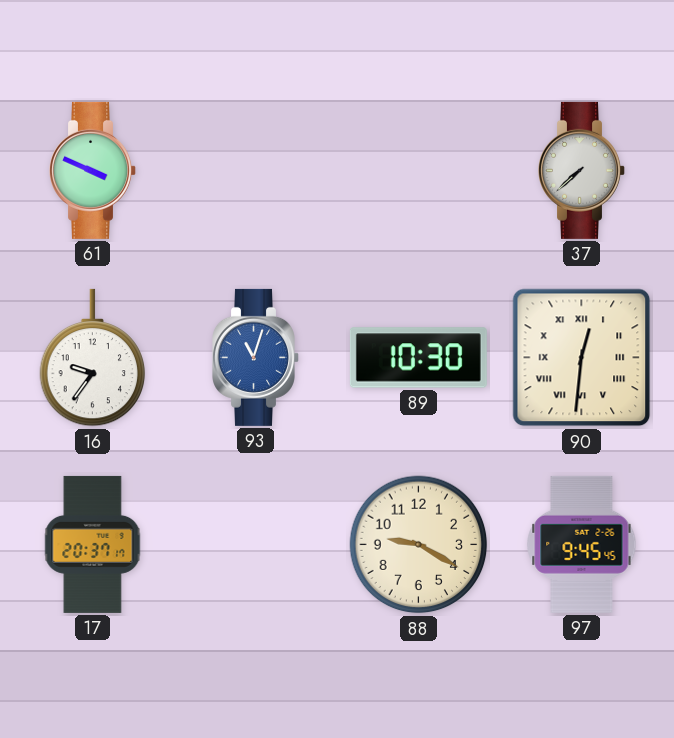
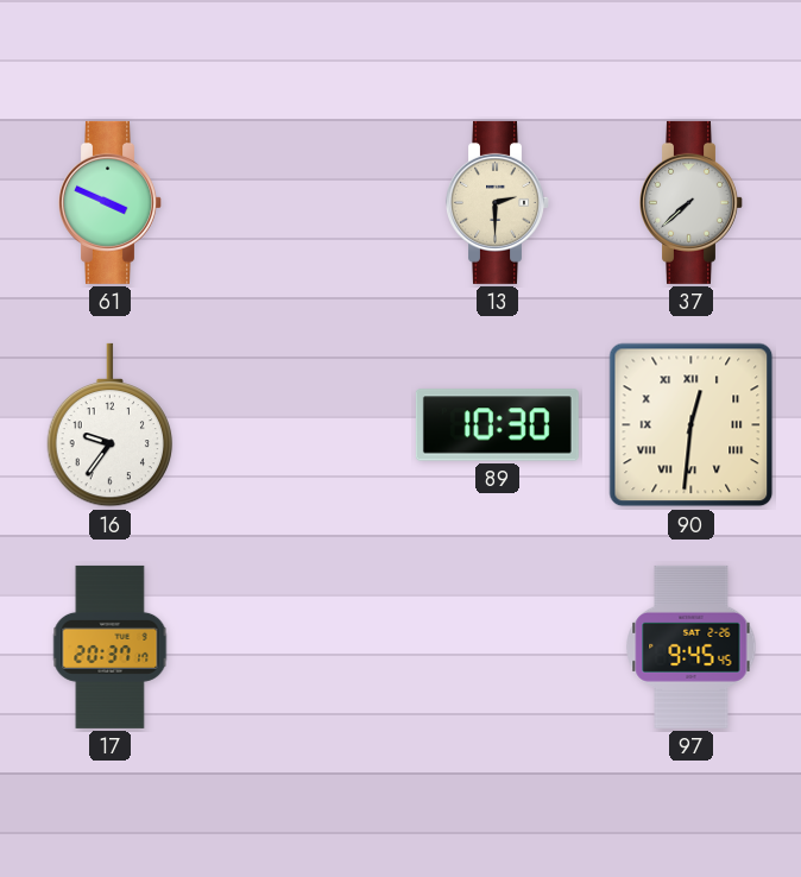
13: none -> 2:30 (498, 202)
93: 11:03 -> none (256, 357)
88: 9:20 -> none (419, 545)
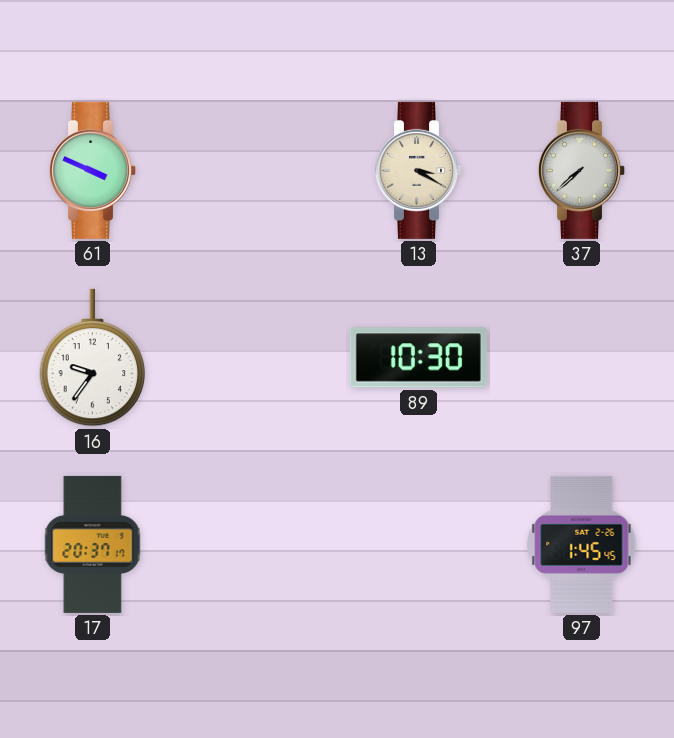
13: 2:30 -> 3:20 (419, 170)
90: 12:31 -> none (692, 425)
97: 9:45 -> 1:45 (582, 544)
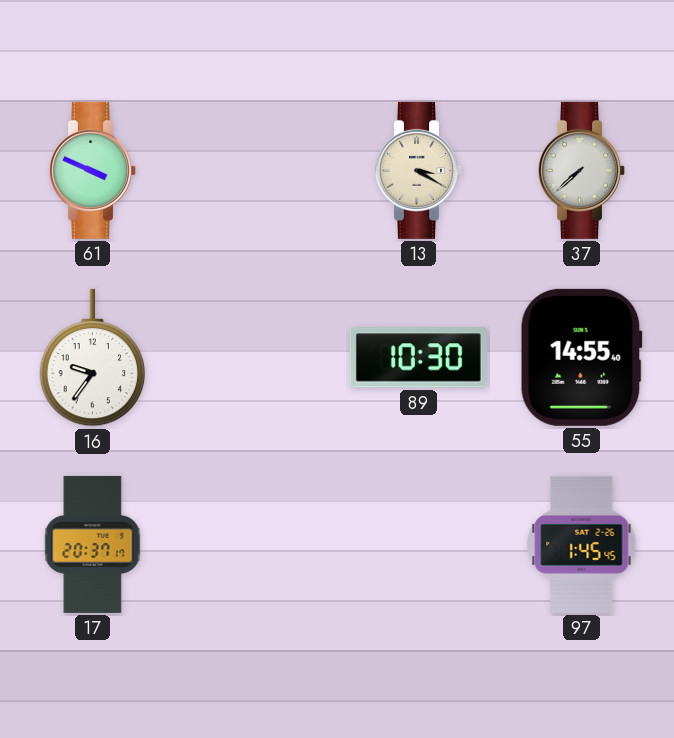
55: none -> 14:55 (581, 357)
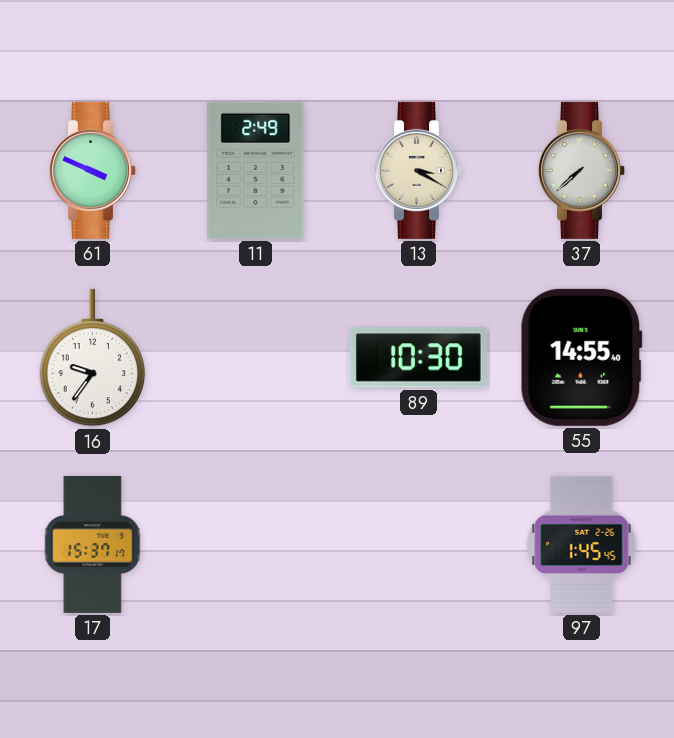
11: none -> 2:49 (256, 170)
17: 20:37 -> 15:37 (93, 544)
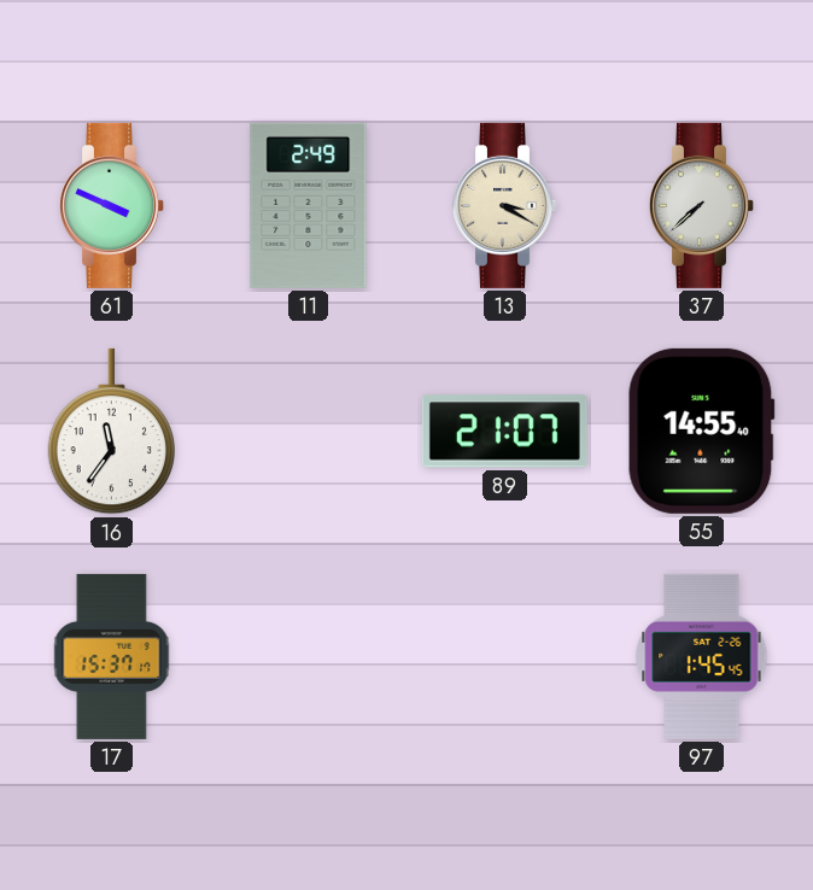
16: 9:36 -> 11:36 (112, 432)
89: 10:30 -> 21:07 (504, 432)
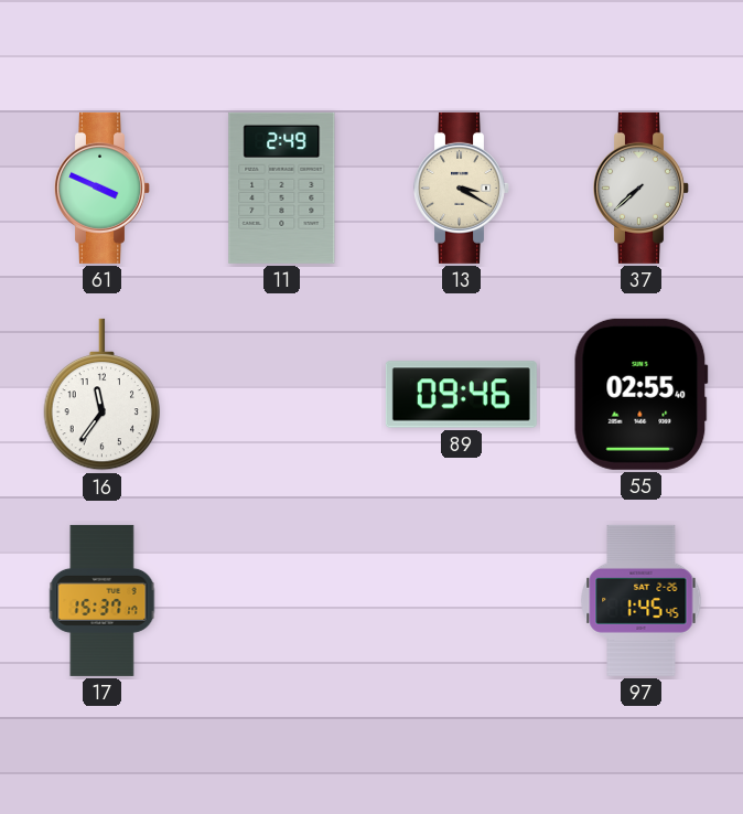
89: 21:07 -> 09:46 (461, 395)
55: 14:55 -> 02:55 (640, 394)
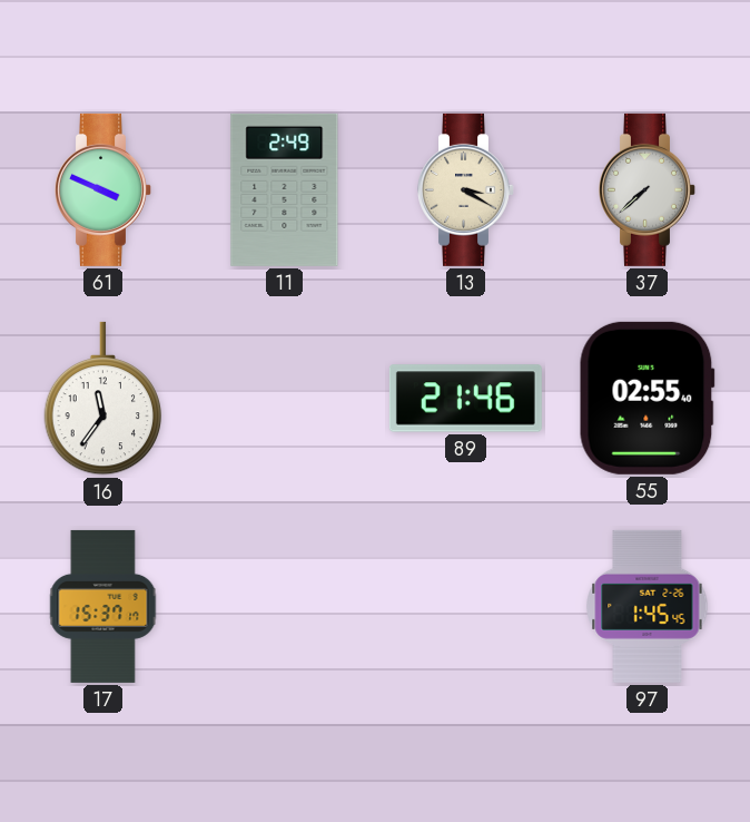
89: 09:46 -> 21:46 (465, 399)
